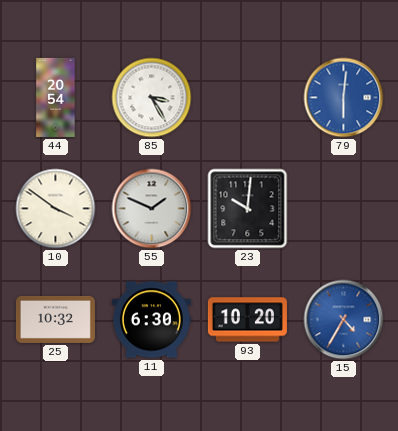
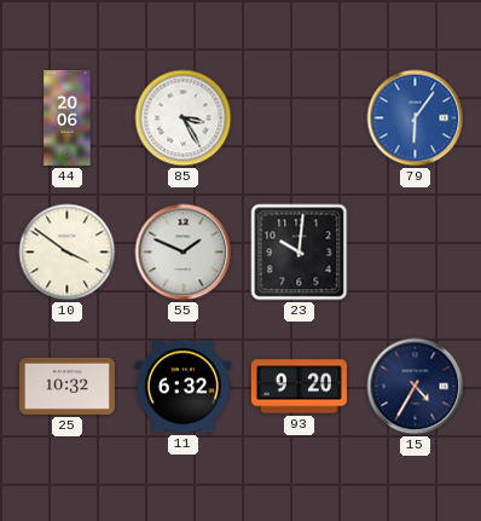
44: 20:54 -> 20:06 (68, 117)
79: 6:01 -> 6:06 (416, 118)
11: 6:30 -> 6:32 (182, 387)
93: 10:20 -> 9:20 (299, 387)
15 dial: blue -> navy (416, 387)
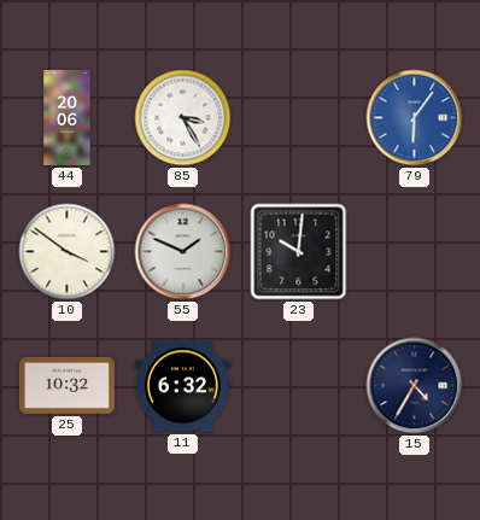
93: 9:20 -> none (299, 387)
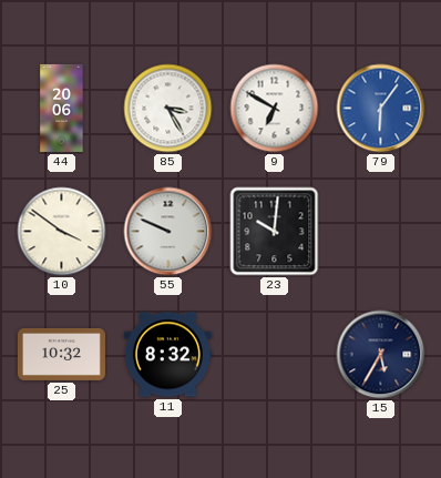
9: none -> 6:50 (275, 109)
55: 1:49 -> 9:49 (168, 232)
11: 6:32 -> 8:32 (167, 355)
15: 4:35 -> 5:35 (381, 355)
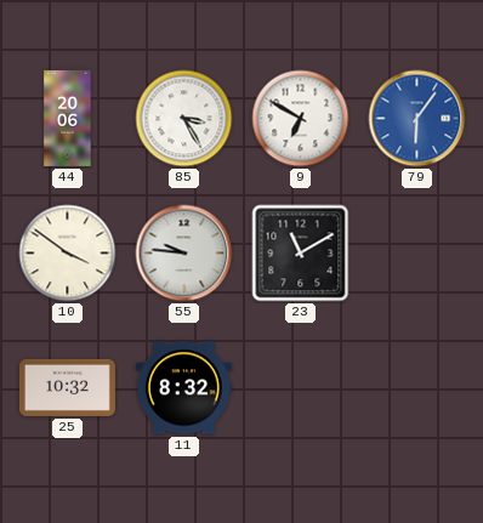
55: 9:49 -> 9:46 (184, 254)
23: 10:01 -> 11:10 (301, 254)
15: 5:35 -> none (381, 355)
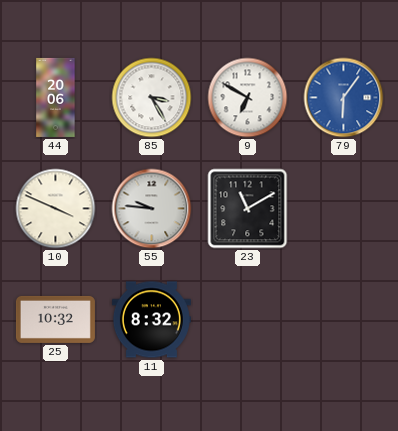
10: 3:51 -> 3:49 (56, 209)
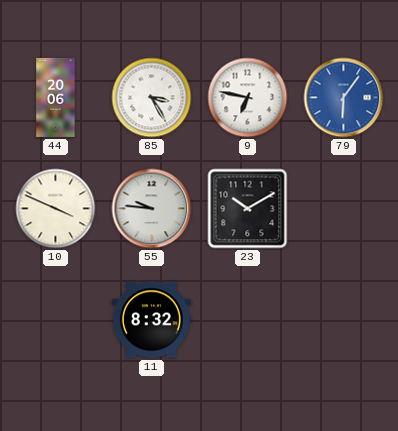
9: 6:50 -> 6:47 (248, 98)
23: 11:10 -> 10:10 (248, 209)
25: 10:32 -> none (55, 319)
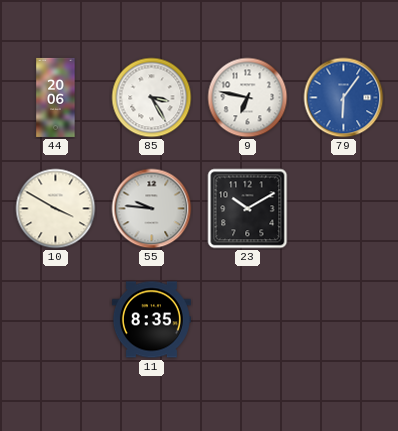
10: 3:49 -> 3:50 (56, 209)
11: 8:32 -> 8:35 (151, 320)
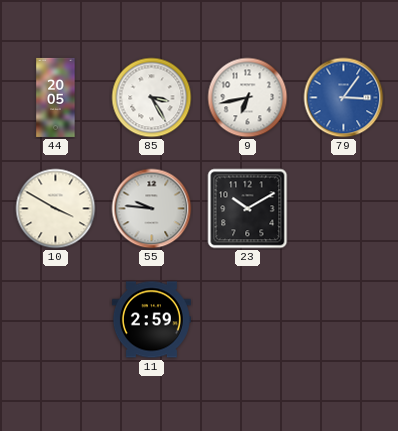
44: 20:06 -> 20:05 (56, 97)
9: 6:47 -> 6:43 (248, 98)
79: 6:06 -> 3:06 (344, 98)
11: 8:35 -> 2:59 (151, 320)
